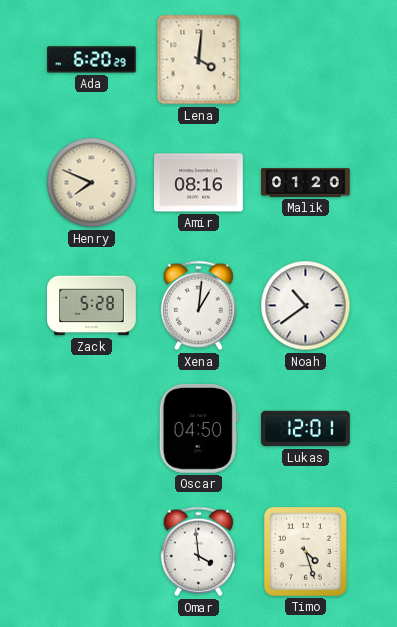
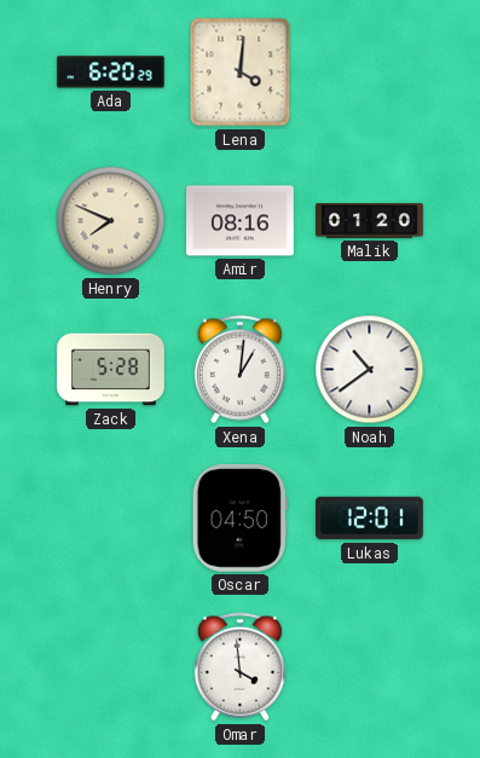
Timo: 4:27 -> none (305, 552)
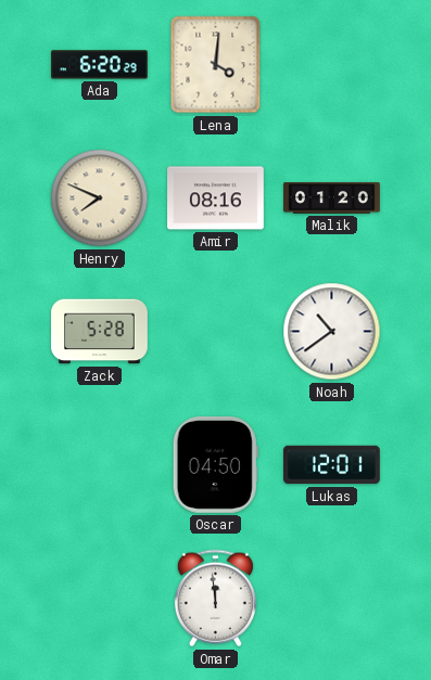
Xena: 1:01 -> none (239, 370)
Omar: 3:59 -> 11:59 (215, 599)
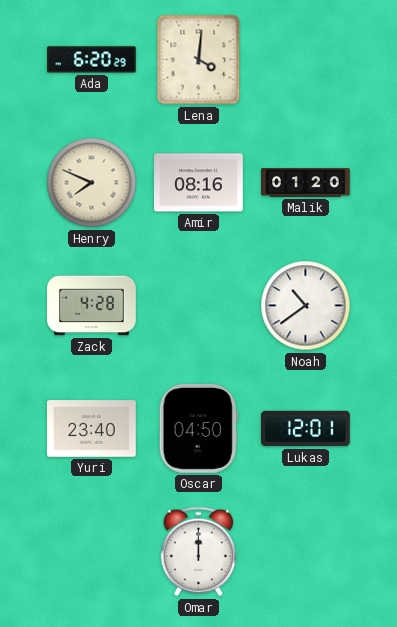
Zack: 5:28 -> 4:28 (92, 306)
Yuri: none -> 23:40 (92, 429)
Omar: 11:59 -> 12:00 (198, 552)
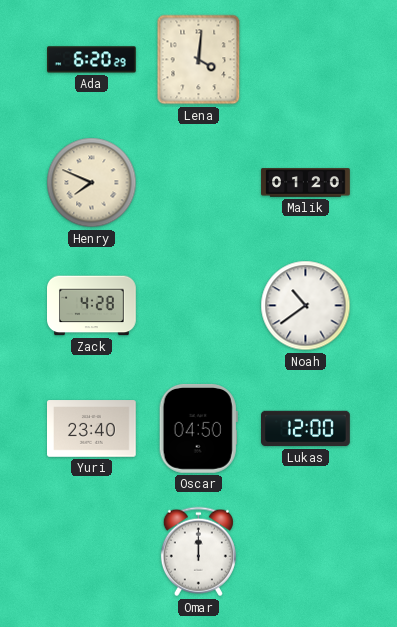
Amir: 08:16 -> none (199, 183)
Lukas: 12:01 -> 12:00 (306, 429)
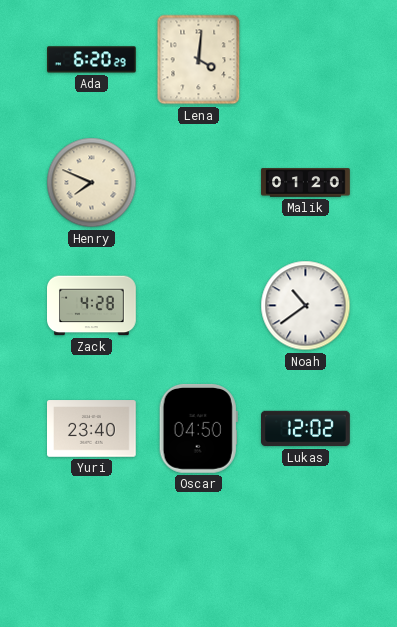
Lukas: 12:00 -> 12:02 (306, 429)
Omar: 12:00 -> none (198, 552)
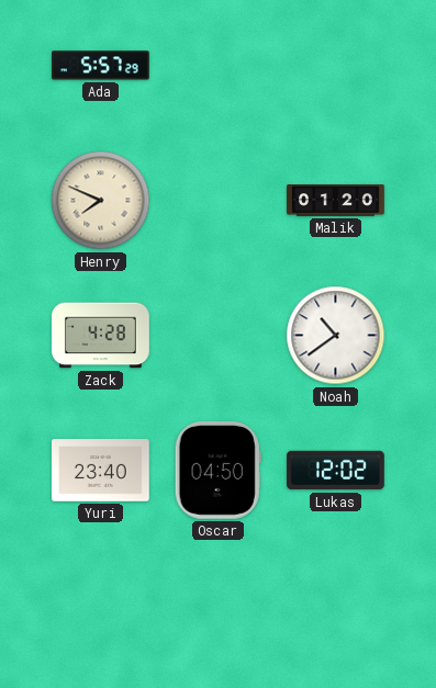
Ada: 6:20 -> 5:57 (101, 66)
Lena: 4:01 -> none (199, 60)
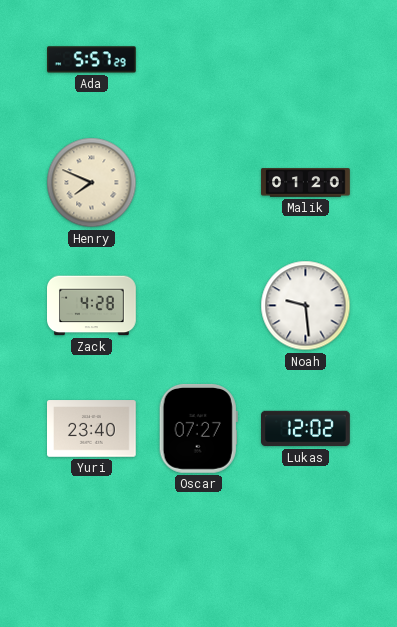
Noah: 10:39 -> 9:29 (306, 306)
Oscar: 04:50 -> 07:27 (198, 428)
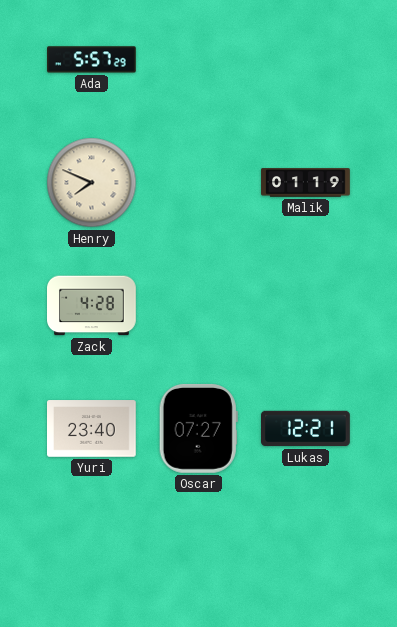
Malik: 01:20 -> 01:19 (306, 183)
Noah: 9:29 -> none (306, 306)
Lukas: 12:02 -> 12:21 (306, 429)
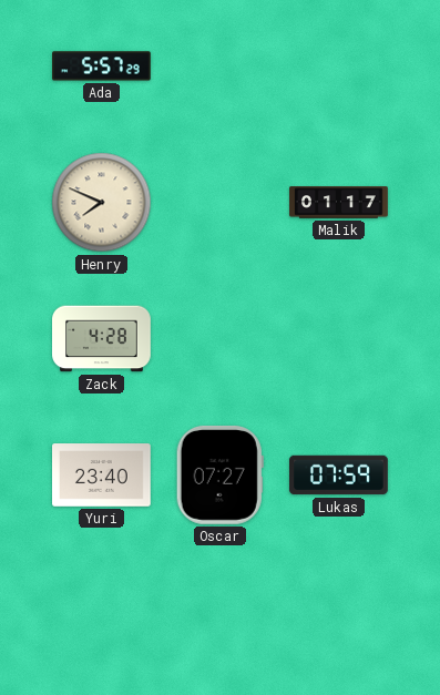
Malik: 01:19 -> 01:17 (339, 203)
Lukas: 12:21 -> 07:59 (339, 476)
